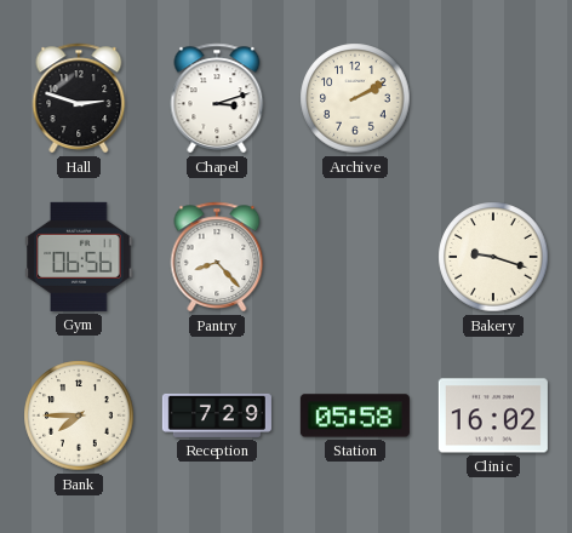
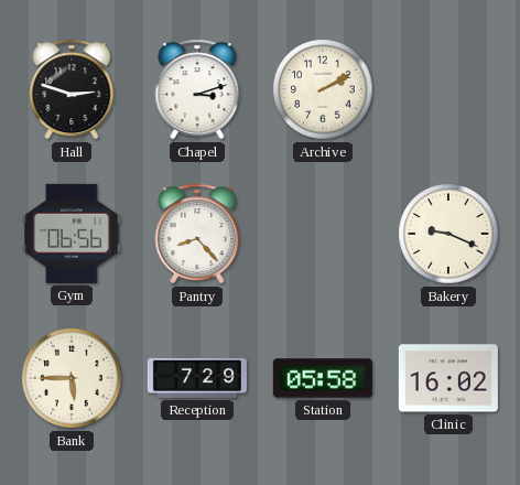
Bakery: 9:18 -> 9:19 (448, 234)
Bank: 7:45 -> 5:45 (72, 378)
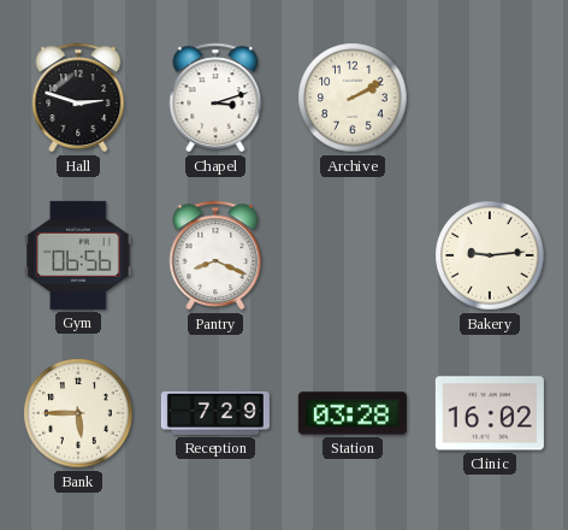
Pantry: 8:23 -> 8:19 (215, 255)
Bakery: 9:19 -> 9:14 (490, 255)
Station: 05:58 -> 03:28 (353, 413)
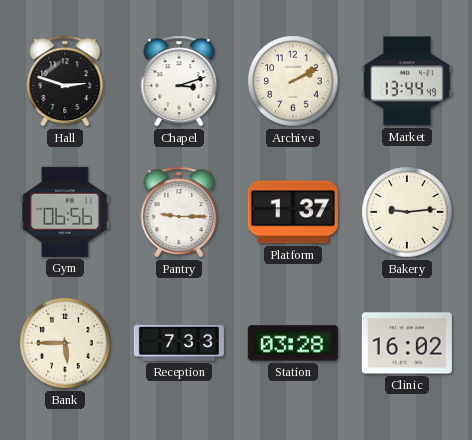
Market: none -> 13:44 (407, 81)
Pantry: 8:19 -> 9:15 (179, 212)
Platform: none -> 1:37 (293, 212)
Reception: 7:29 -> 7:33 (179, 343)
